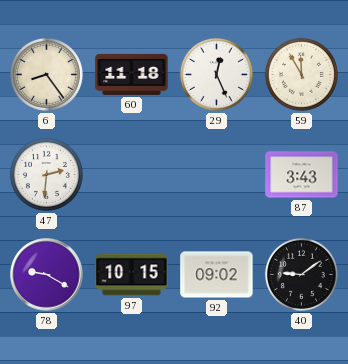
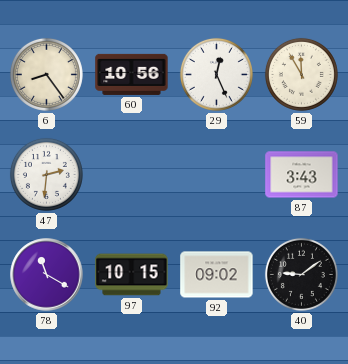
60: 11:18 -> 10:56 (132, 74)
78: 9:20 -> 11:20 (47, 275)
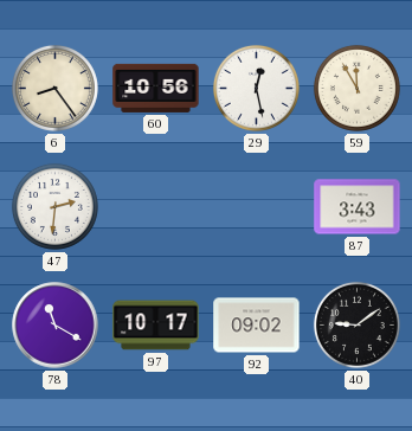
29: 12:26 -> 12:28 (256, 88)
97: 10:15 -> 10:17 (156, 326)
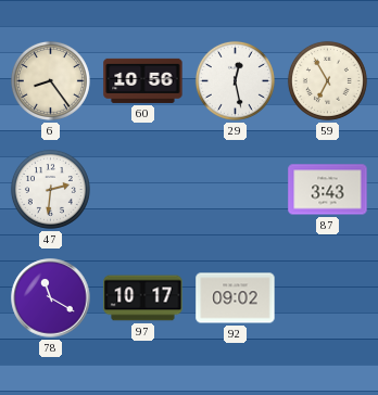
59: 11:55 -> 6:55 (327, 80)
40: 9:09 -> none (356, 324)
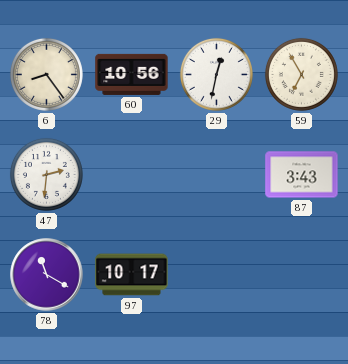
29: 12:28 -> 12:32 (216, 74)
92: 09:02 -> none (236, 298)
